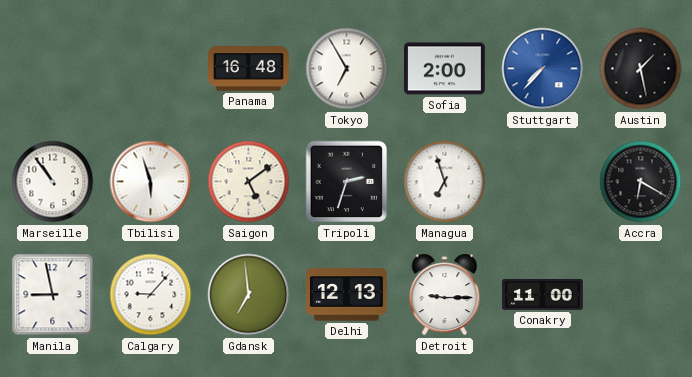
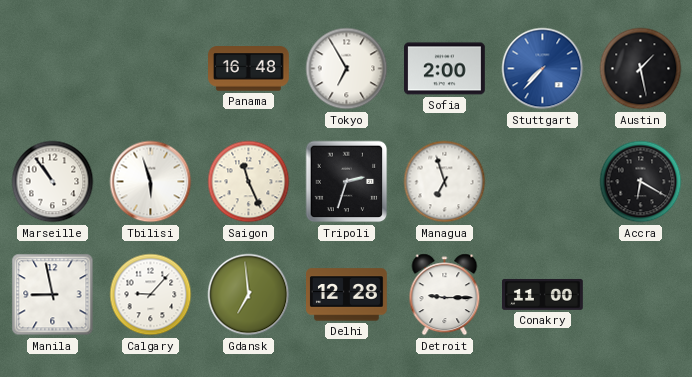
Saigon: 5:09 -> 11:26 (249, 182)
Delhi: 12:13 -> 12:28 (347, 295)
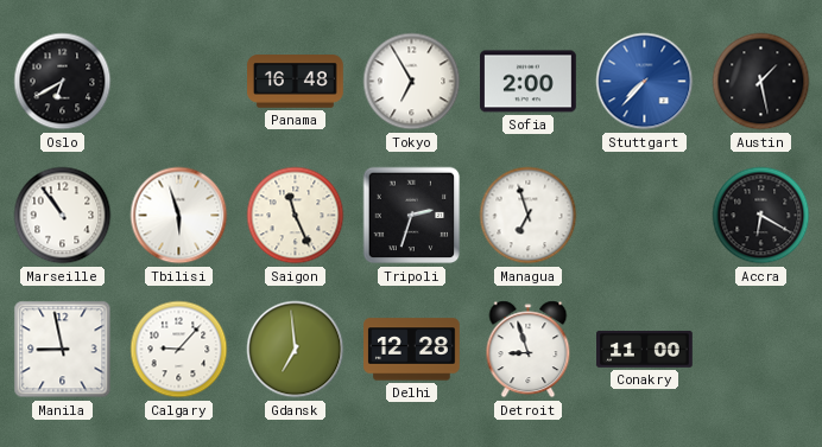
Oslo: none -> 6:40 (63, 82)
Detroit: 9:15 -> 8:57 (529, 350)
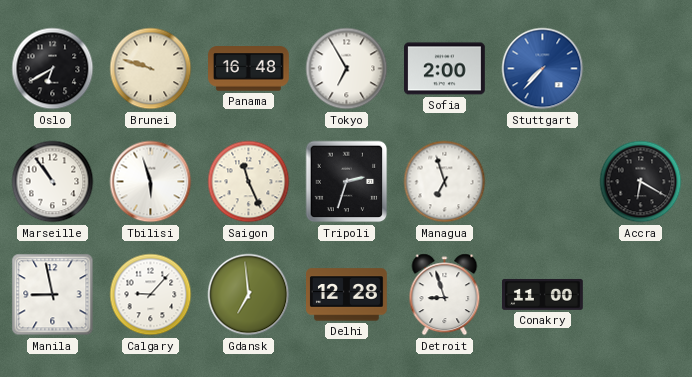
Brunei: none -> 9:48 (151, 69)
Austin: 1:28 -> none (761, 82)
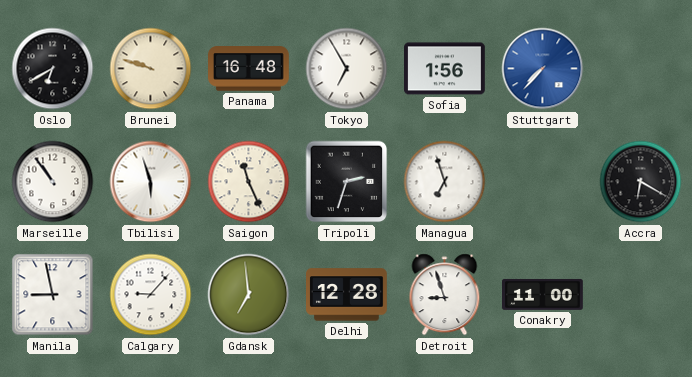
Sofia: 2:00 -> 1:56 (445, 69)
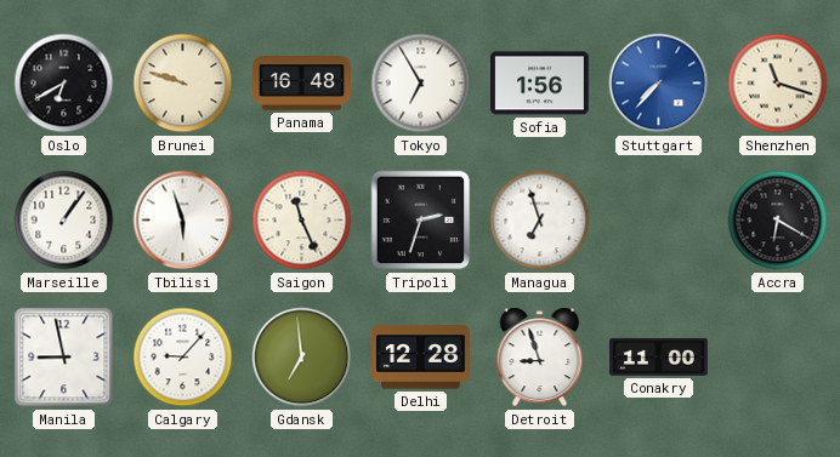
Shenzhen: none -> 11:18 (778, 84)
Marseille: 10:54 -> 1:06 (64, 221)
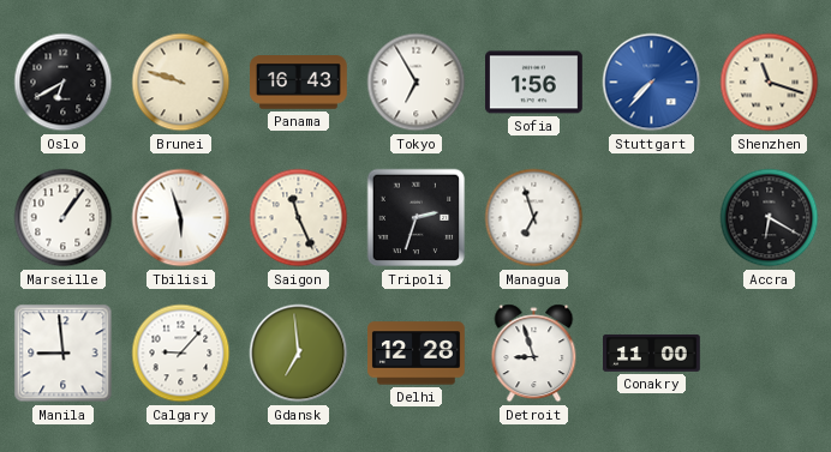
Panama: 16:48 -> 16:43 (299, 83)
Manila: 8:58 -> 8:59 (64, 354)
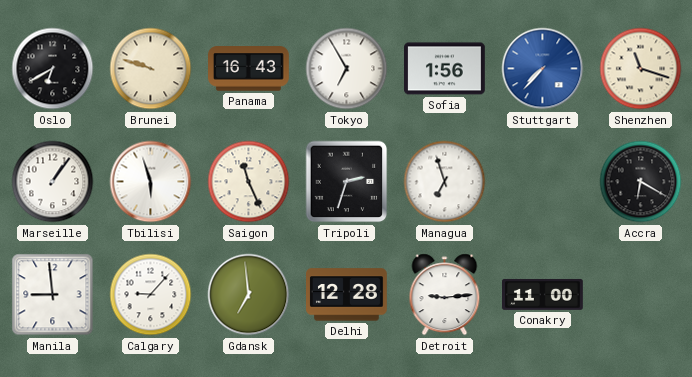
Detroit: 8:57 -> 9:14 (445, 295)
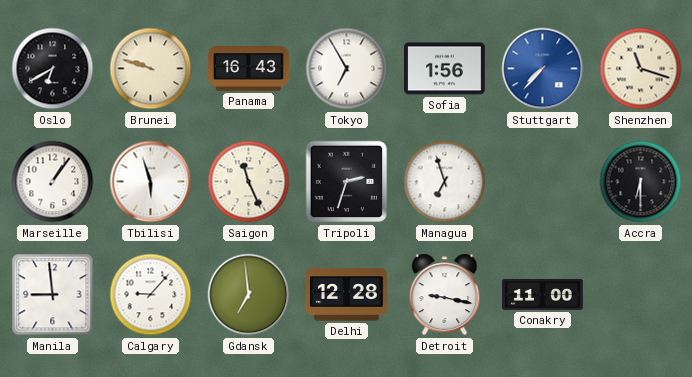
Accra: 6:20 -> 6:30 (641, 182)
Detroit: 9:14 -> 9:17 (445, 295)
